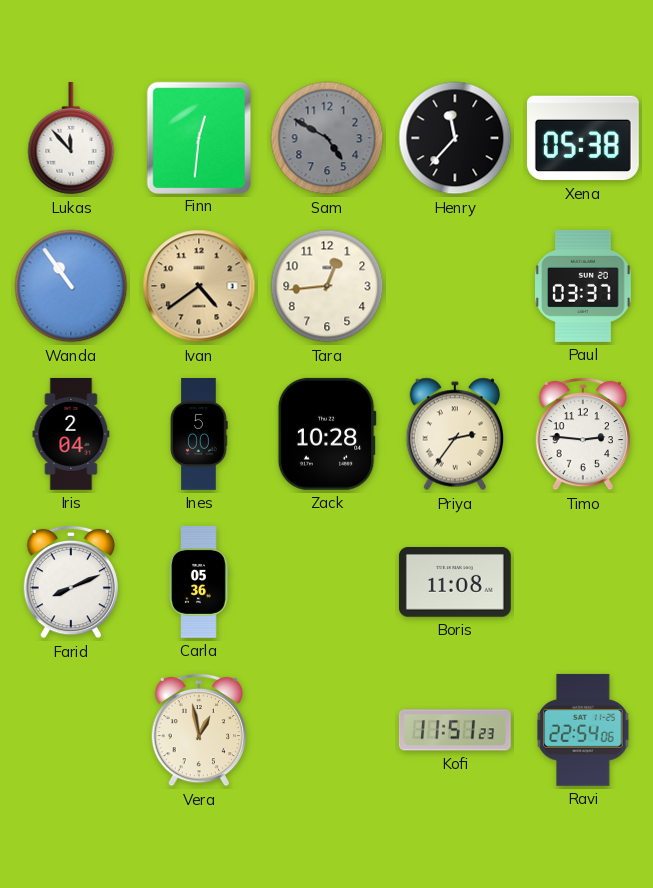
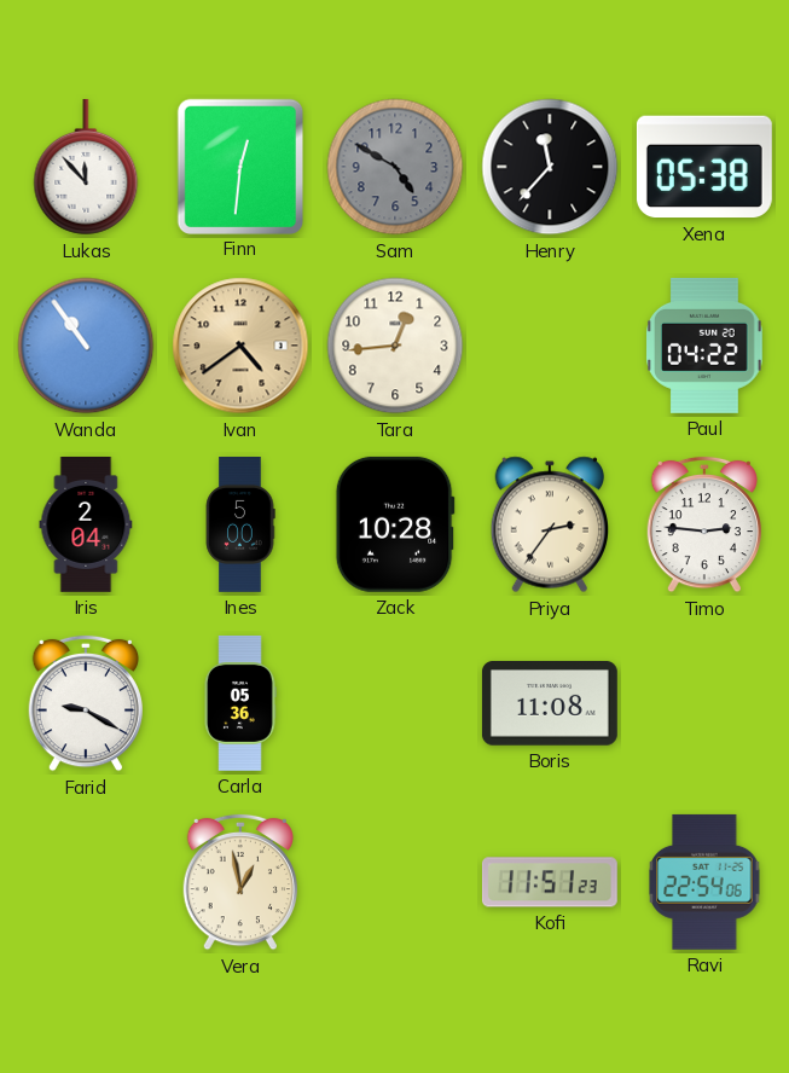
Paul: 03:37 -> 04:22 (704, 346)
Farid: 8:11 -> 9:20 (85, 703)
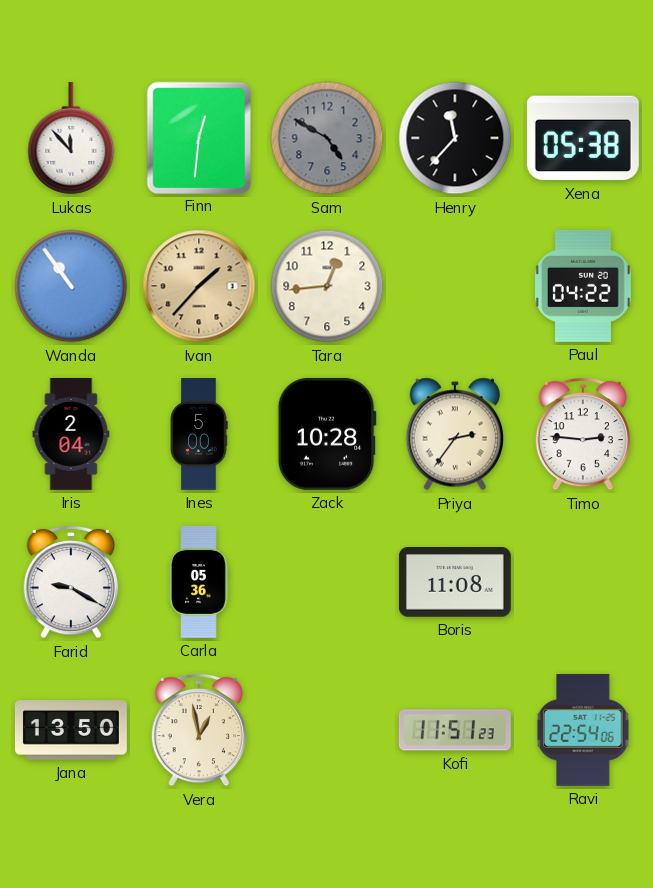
Ivan: 4:39 -> 1:37 (199, 286)
Jana: none -> 13:50 (71, 730)
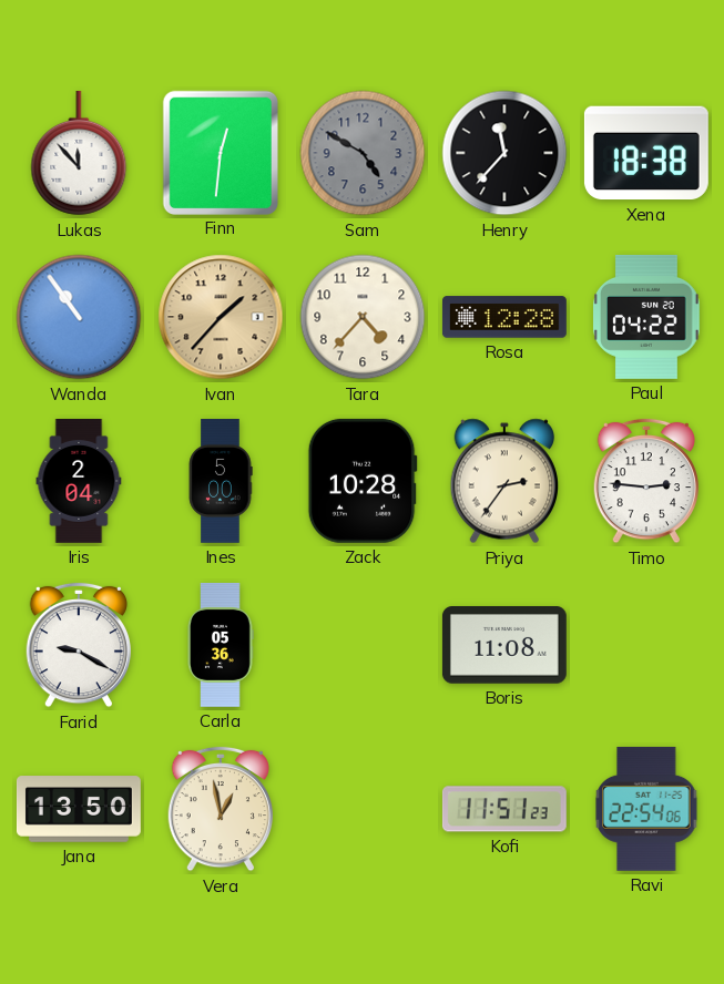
Xena: 05:38 -> 18:38 (646, 153)
Tara: 12:44 -> 4:37 (363, 317)
Rosa: none -> 12:28 (504, 317)
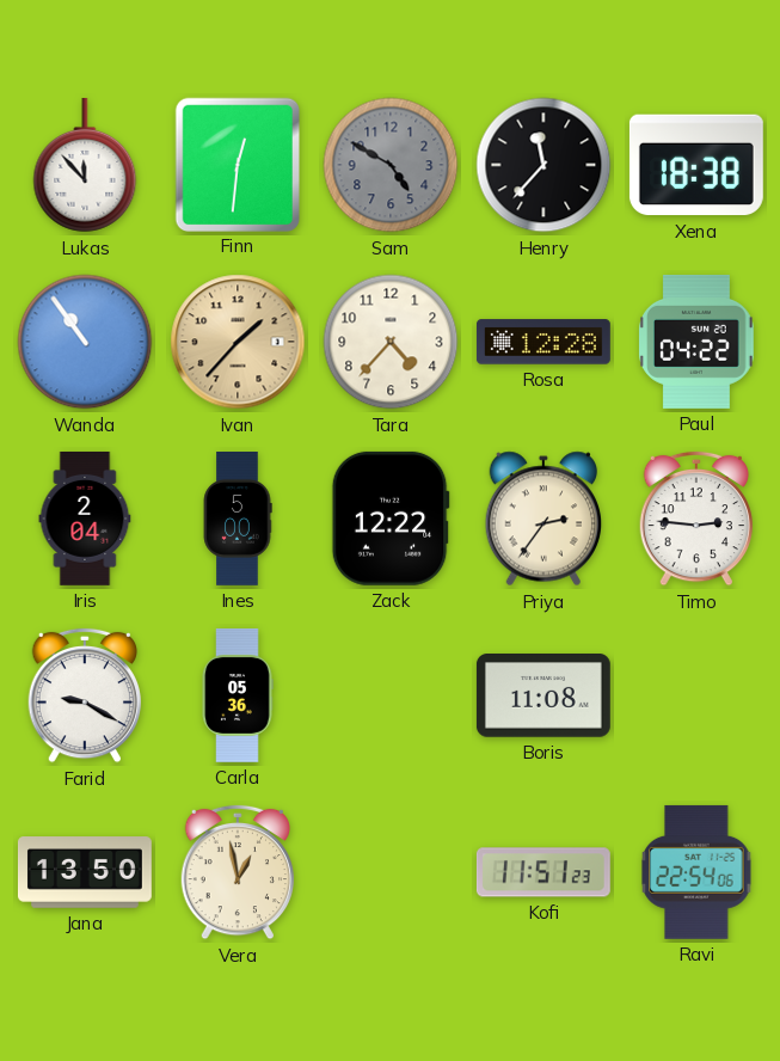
Zack: 10:28 -> 12:22 (391, 519)
